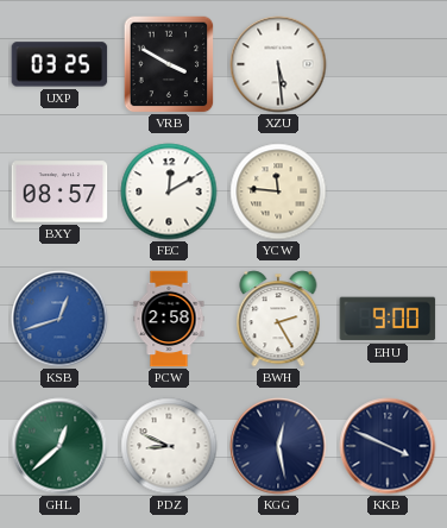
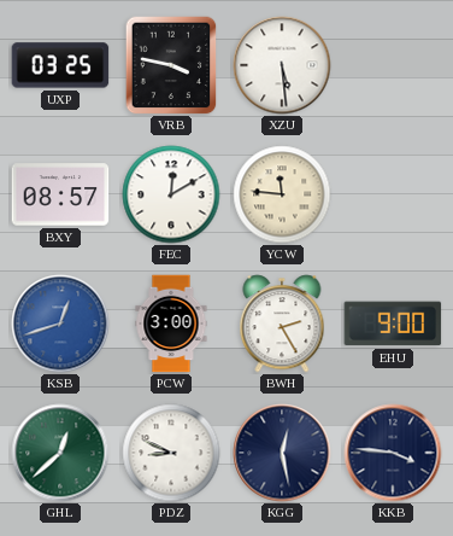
VRB: 3:50 -> 3:47 (171, 65)
PCW: 2:58 -> 3:00 (171, 324)
KKB: 3:49 -> 3:46 (393, 453)
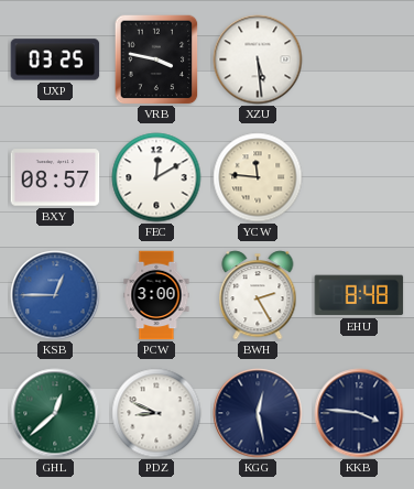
KSB: 12:42 -> 12:45 (55, 295)
EHU: 9:00 -> 8:48 (359, 295)
